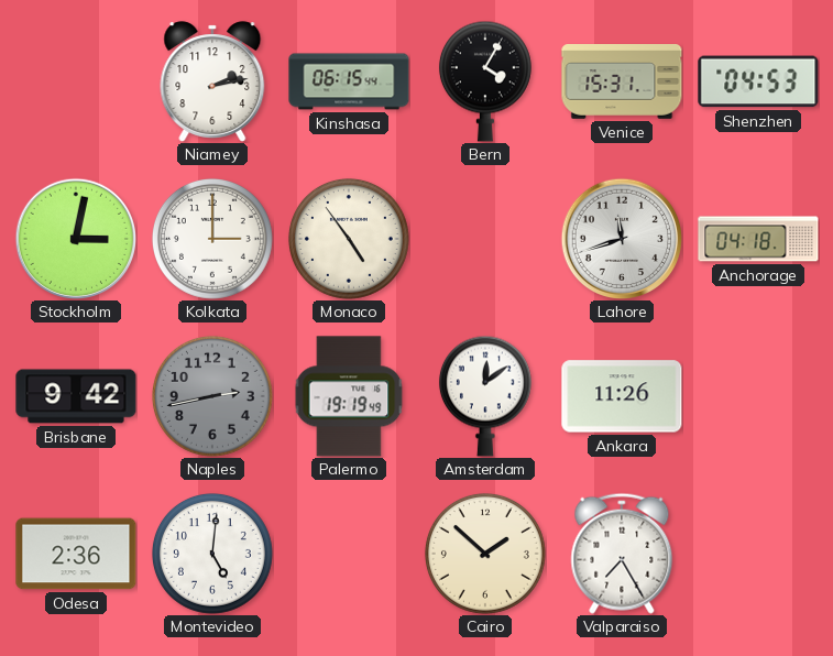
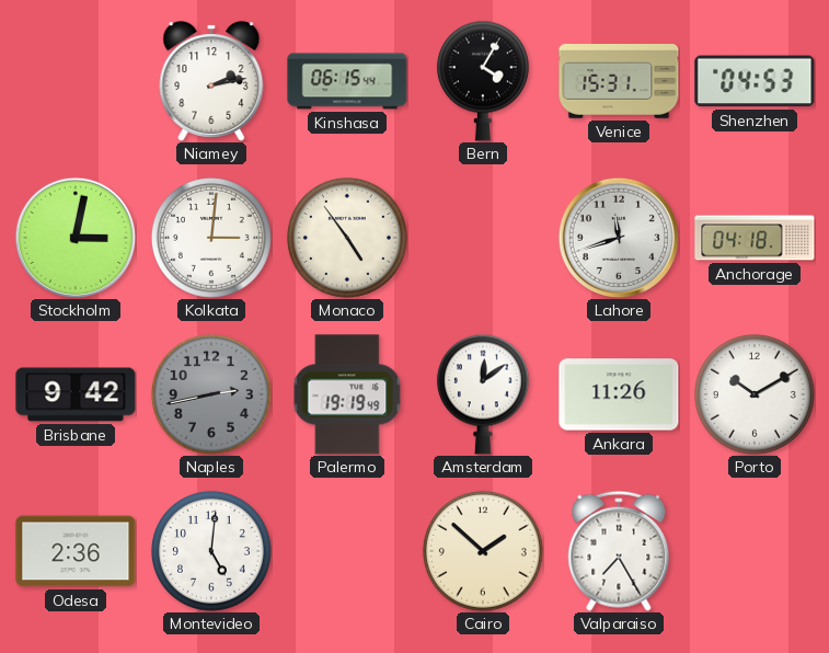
Kolkata: 3:00 -> 3:01 (211, 238)
Porto: none -> 10:10 (755, 394)
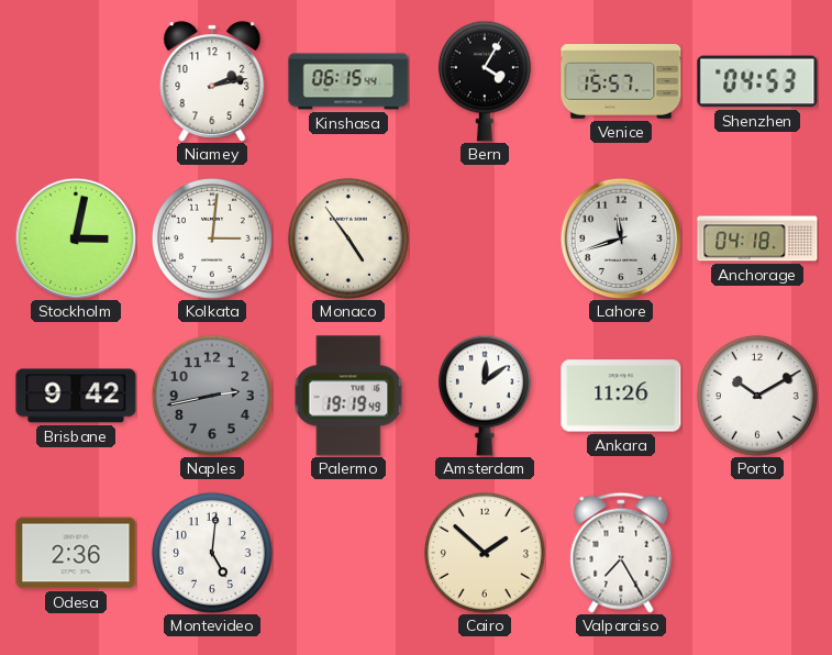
Venice: 15:31 -> 15:57 (621, 82)
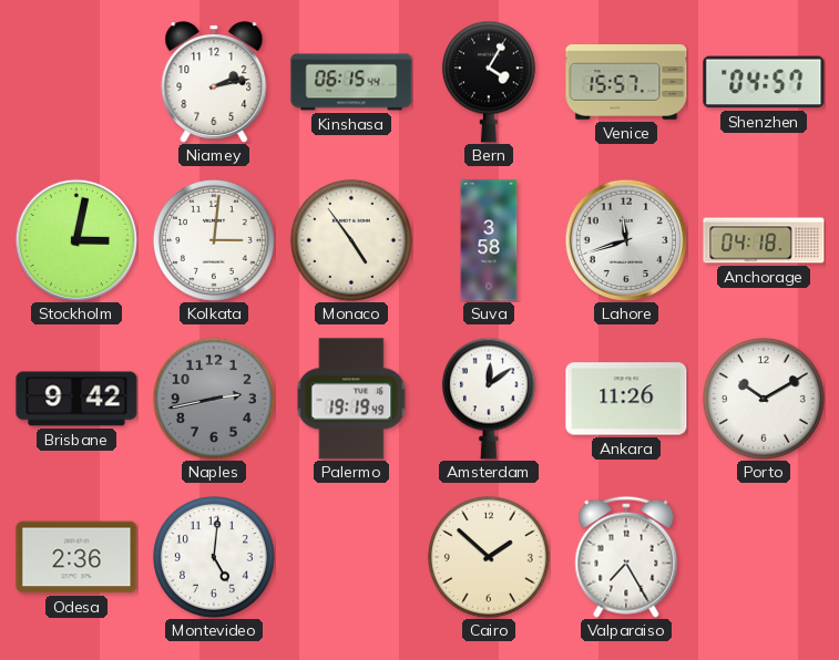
Shenzhen: 04:53 -> 04:57 (764, 82)
Suva: none -> 3:58 (489, 240)
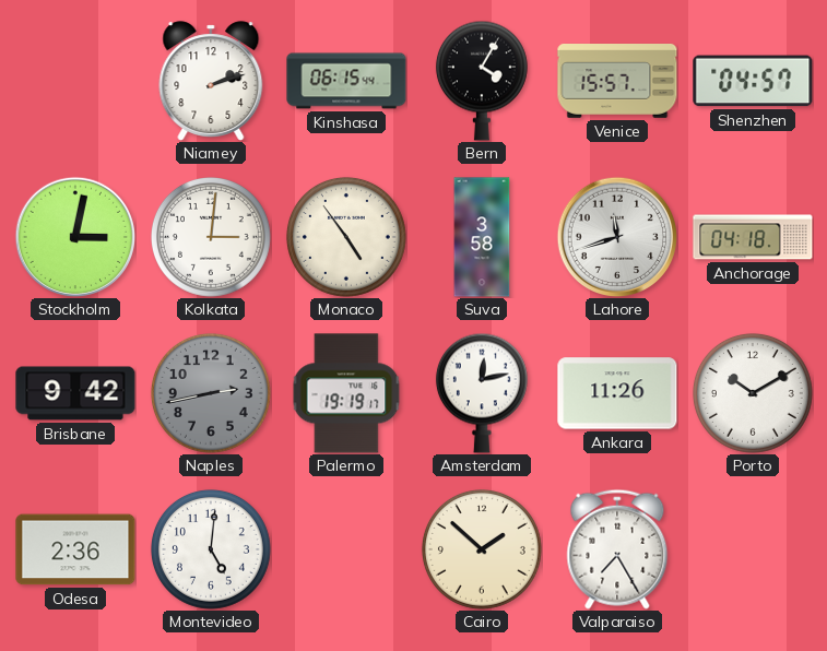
Niamey: 2:13 -> 2:12 (211, 81)
Palermo: 19:19:49 -> 19:19:17 (346, 393)
Amsterdam: 12:09 -> 12:13 (482, 393)
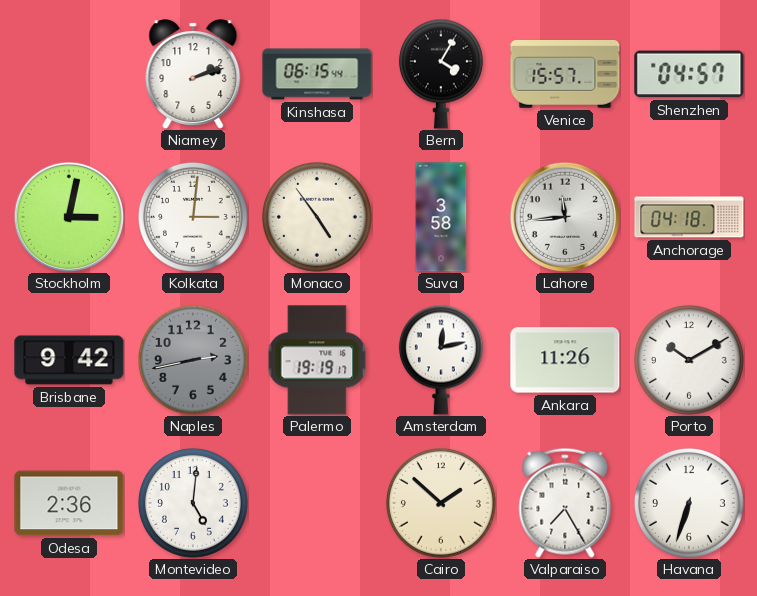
Lahore: 11:42 -> 11:44 (565, 217)
Havana: none -> 6:33 (689, 503)
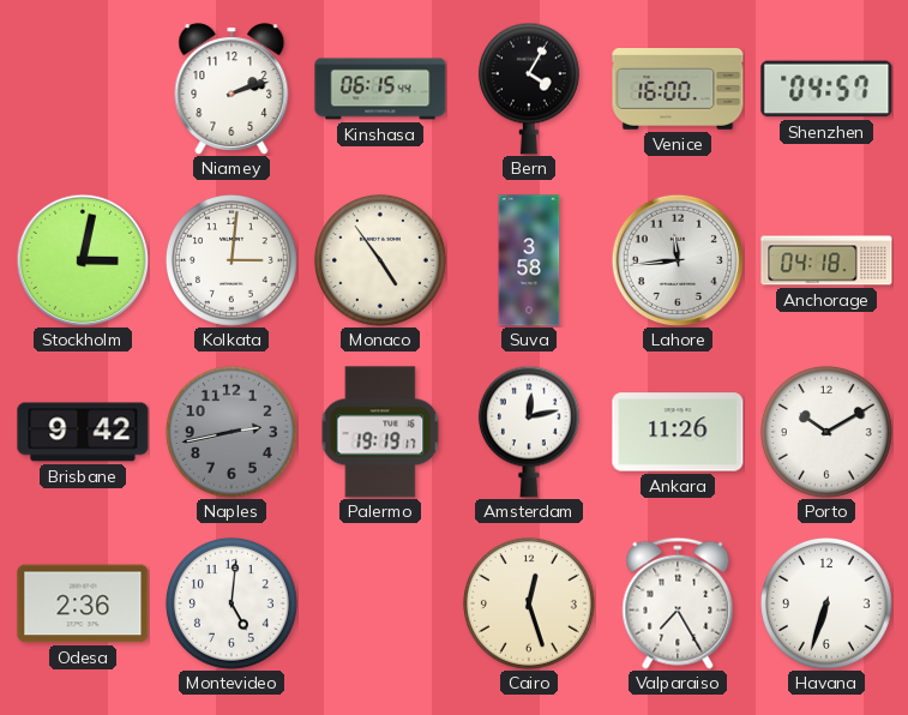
Venice: 15:57 -> 16:00 (678, 90)
Cairo: 1:52 -> 12:27 (529, 603)
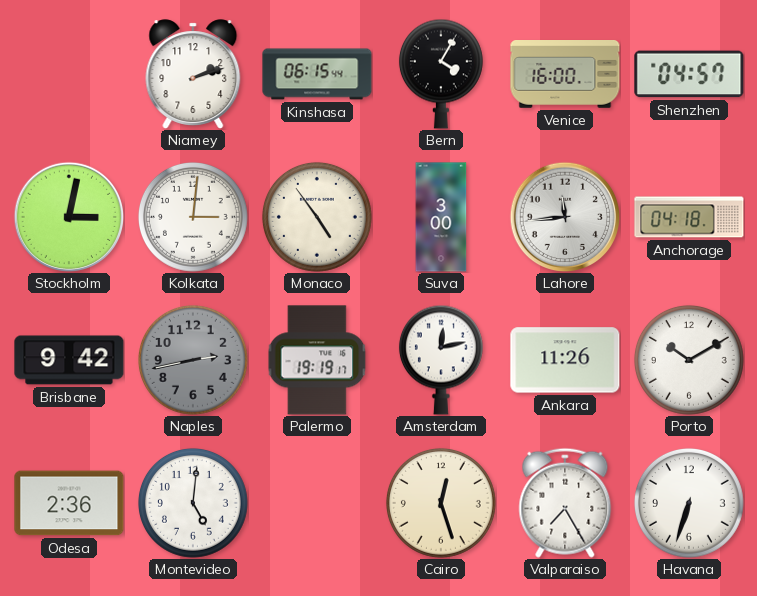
Suva: 3:58 -> 3:00 (441, 217)
